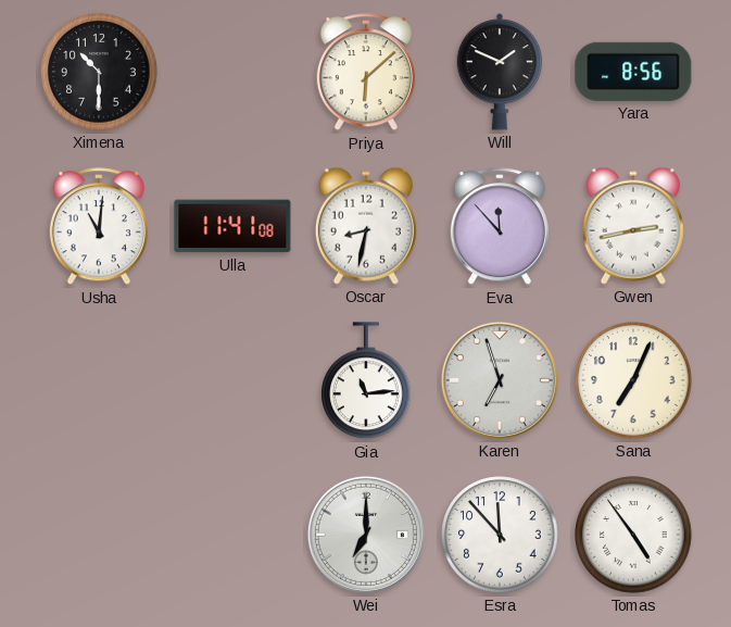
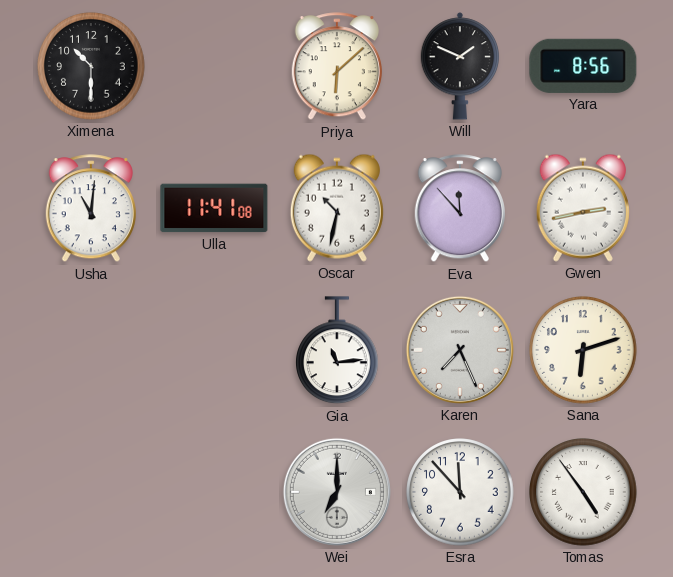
Oscar: 8:32 -> 10:32 (337, 208)
Karen: 6:57 -> 7:26 (460, 350)
Sana: 7:04 -> 6:12 (583, 350)
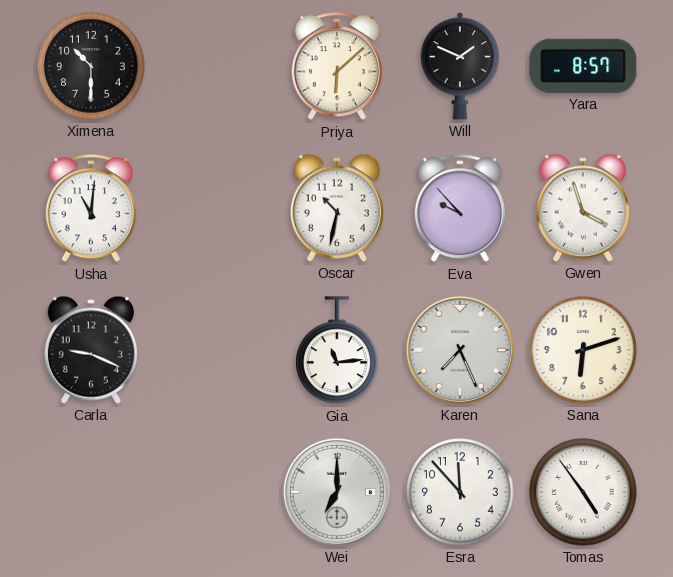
Yara: 8:56 -> 8:57 (583, 66)
Ulla: 11:41 -> none (214, 208)
Eva: 11:53 -> 9:53 (460, 209)
Gwen: 2:43 -> 3:57 (583, 208)
Carla: none -> 9:19 (91, 350)
